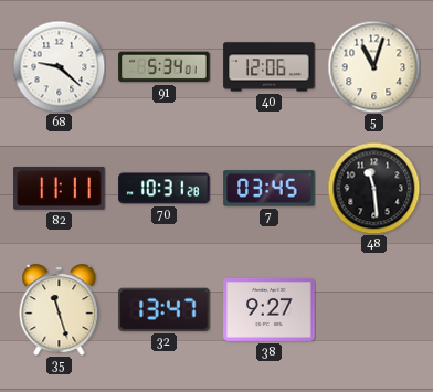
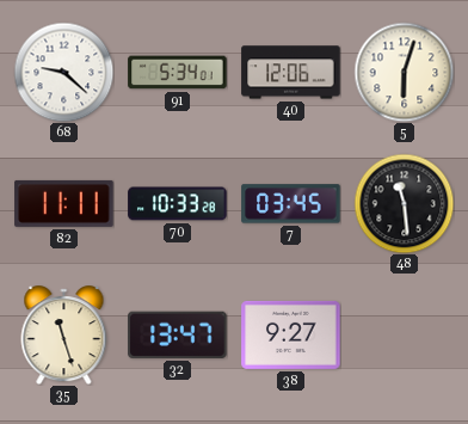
5: 11:03 -> 6:03 (404, 72)
70: 10:31 -> 10:33 (178, 204)
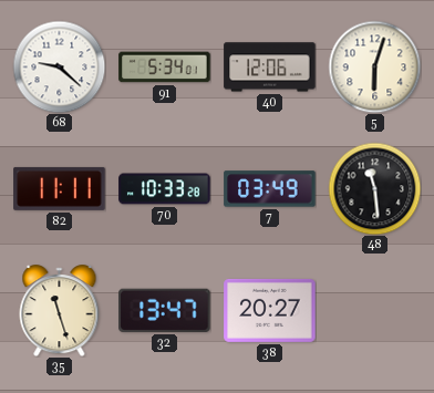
7: 03:45 -> 03:49 (270, 189)
38: 9:27 -> 20:27 (270, 310)
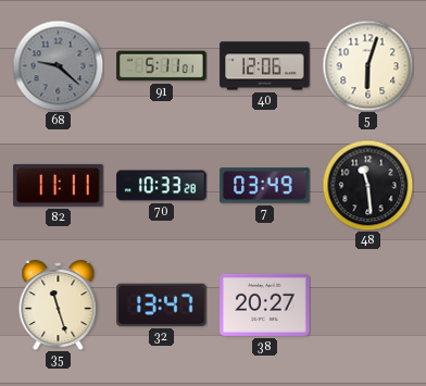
68 dial: white -> grey (58, 65)
91: 5:34 -> 5:11 (162, 66)
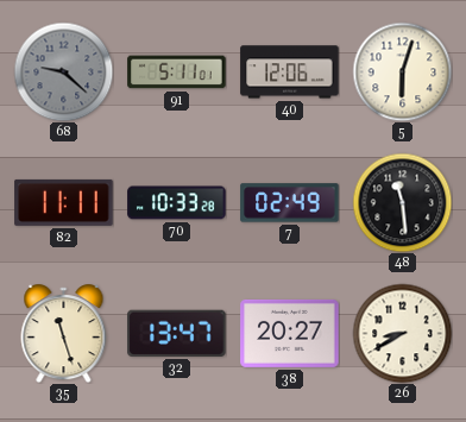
7: 03:49 -> 02:49 (290, 203)
26: none -> 8:40 (402, 333)
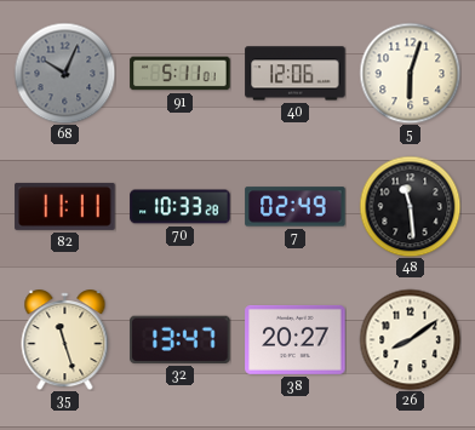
68: 9:22 -> 10:04 (64, 73)
26: 8:40 -> 8:09 (410, 339)
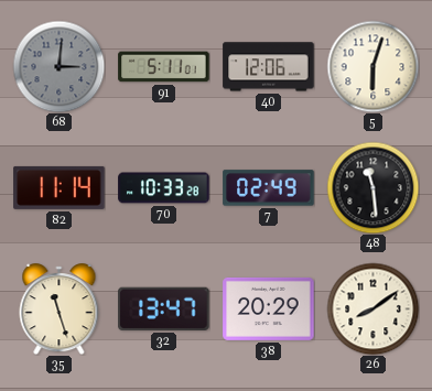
68: 10:04 -> 3:01 (58, 66)
82: 11:11 -> 11:14 (60, 187)
38: 20:27 -> 20:29 (269, 308)
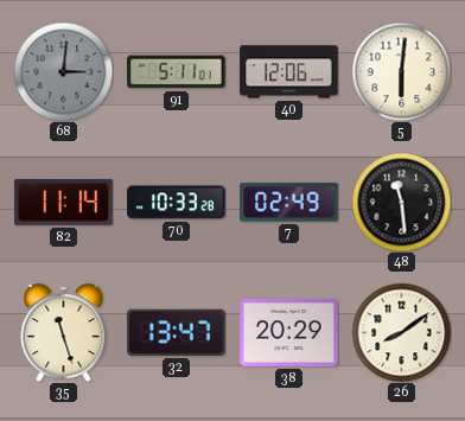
5: 6:03 -> 6:01 (401, 71)
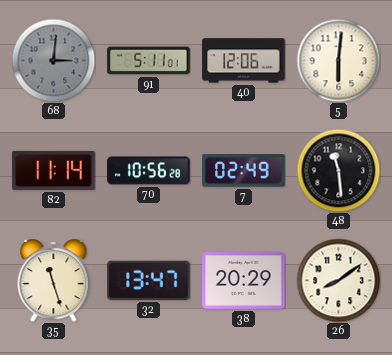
70: 10:33 -> 10:56 (149, 171)
